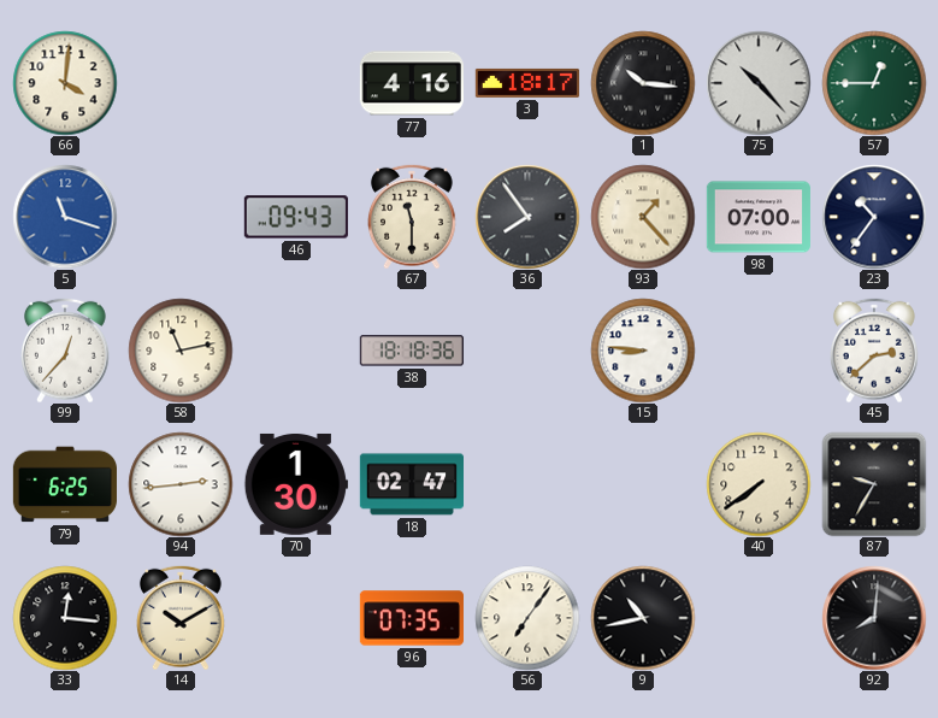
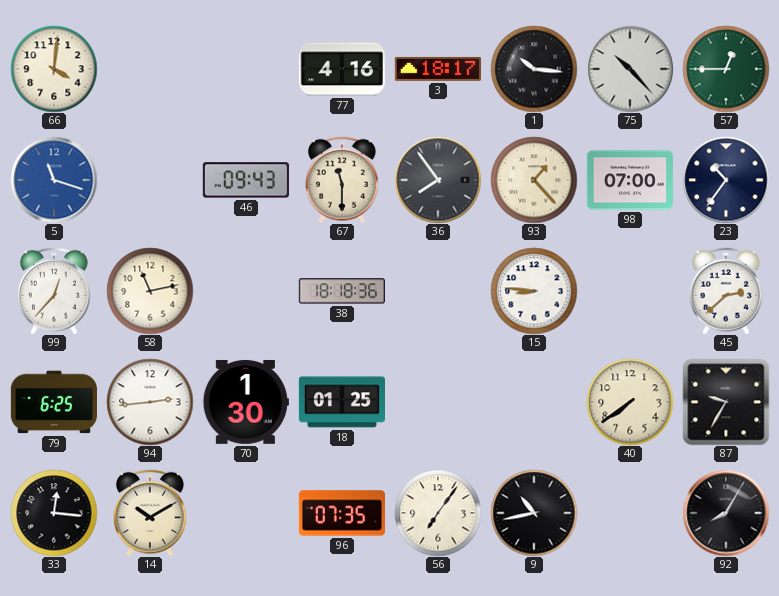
18: 02:47 -> 01:25 (341, 402)
92: 8:01 -> 8:05 (726, 513)
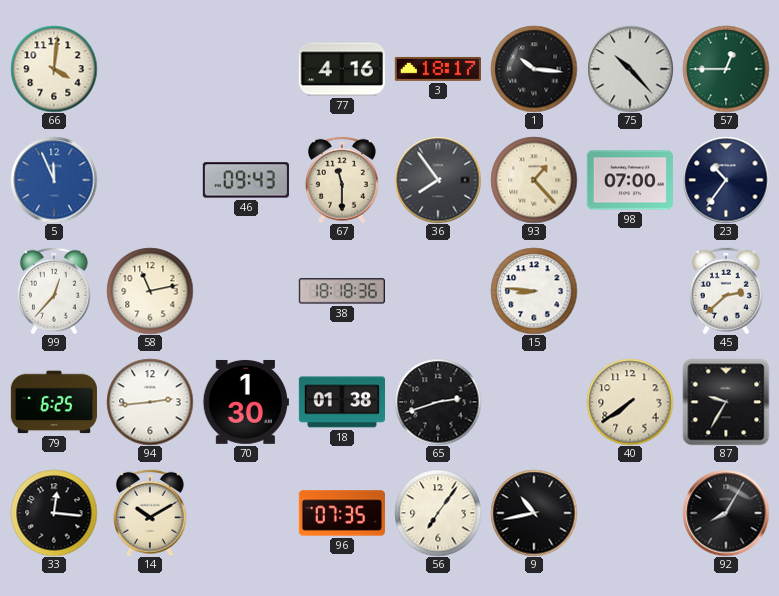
5: 11:18 -> 11:56 (54, 180)
18: 01:25 -> 01:38 (341, 402)
65: none -> 2:42 (438, 402)
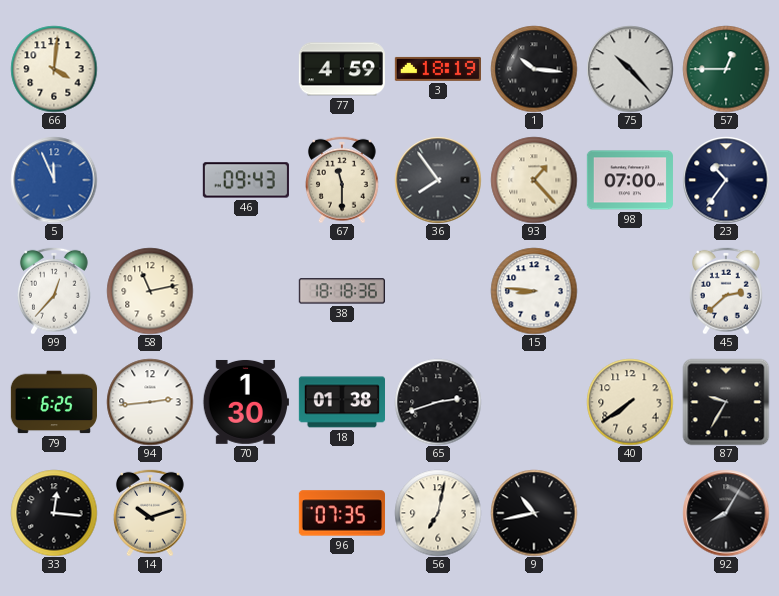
77: 4:16 -> 4:59 (342, 69)
3: 18:17 -> 18:19 (438, 69)
14: 10:10 -> 10:12 (151, 513)
56: 7:06 -> 7:02 (438, 513)
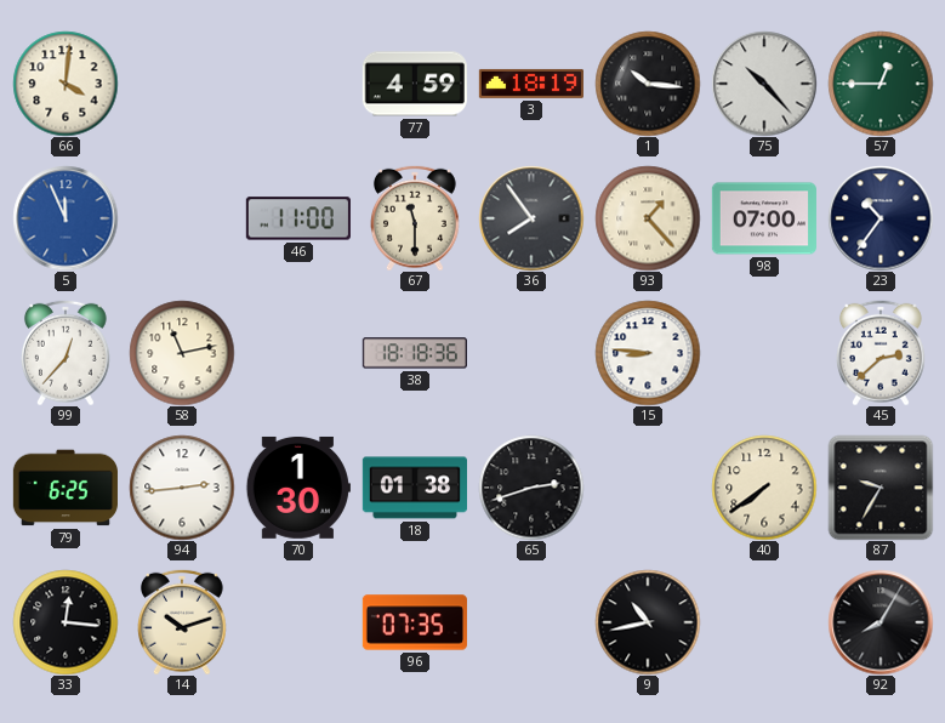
46: 09:43 -> 11:00 (298, 218)
56: 7:02 -> none (438, 513)
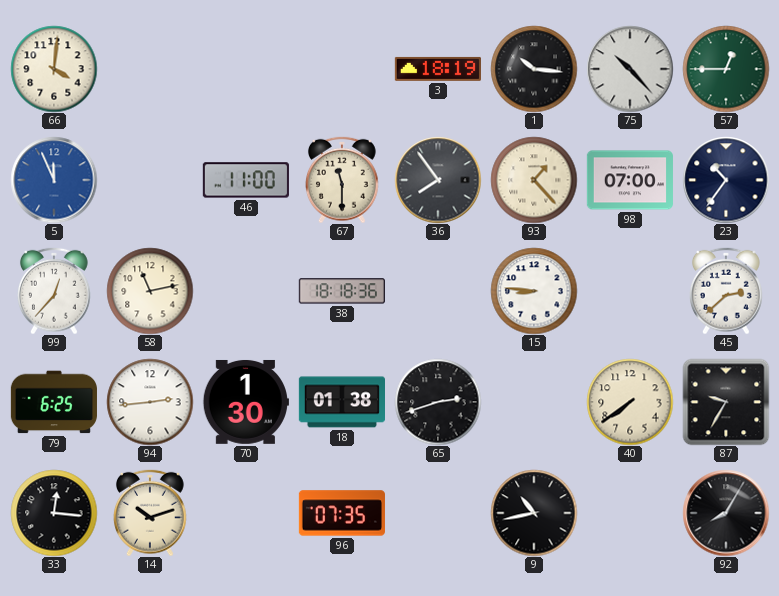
77: 4:59 -> none (415, 84)
